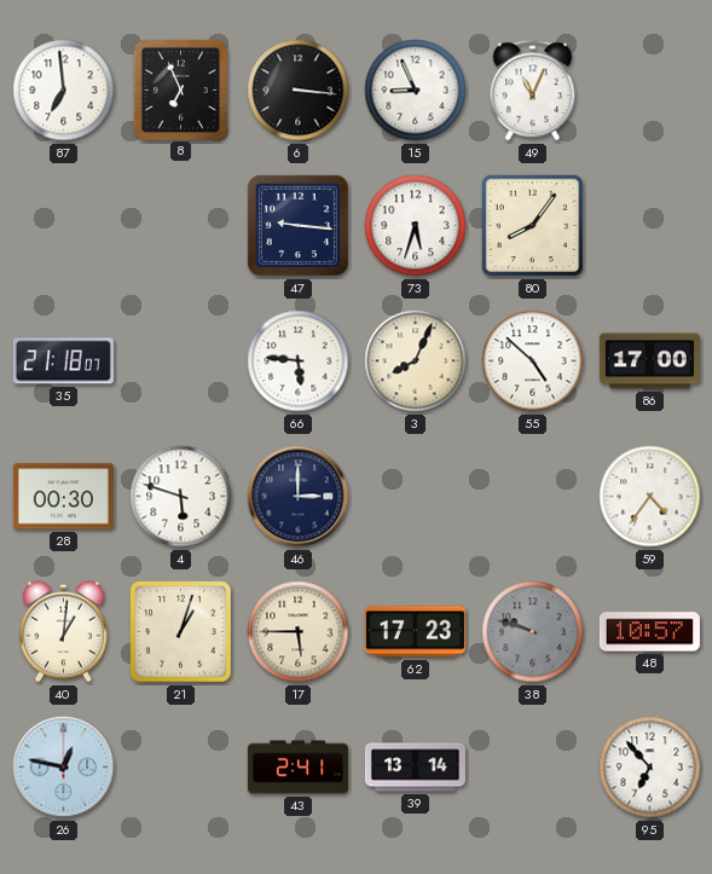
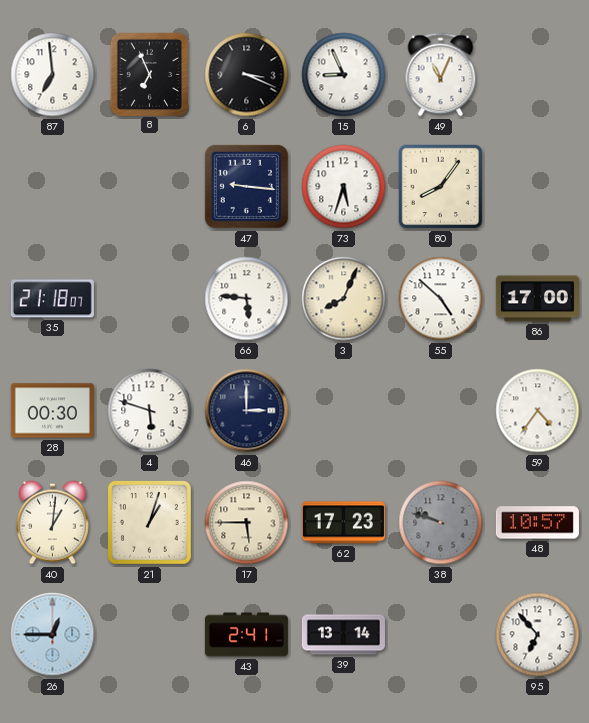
6: 3:16 -> 3:19 (247, 75)
26: 12:47 -> 12:45 (53, 635)
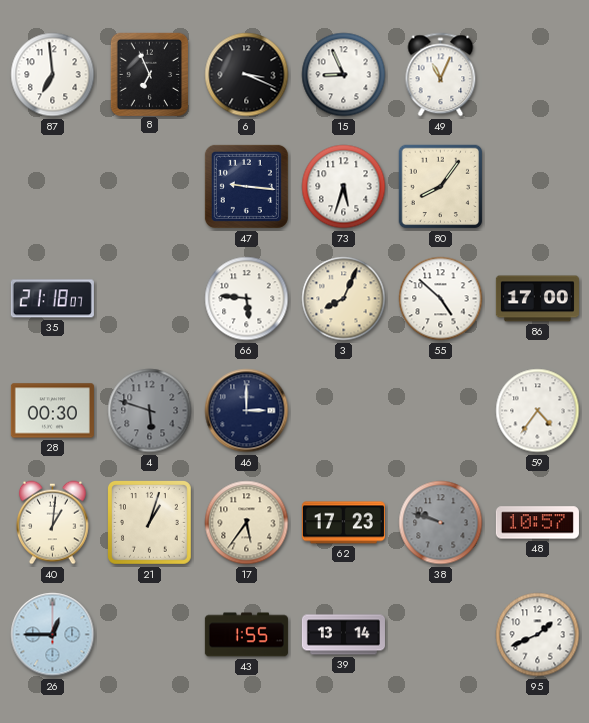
4 dial: white -> grey (150, 411)
17: 5:45 -> 5:36 (247, 523)
43: 2:41 -> 1:55 (246, 635)
95: 6:53 -> 1:41 (538, 635)
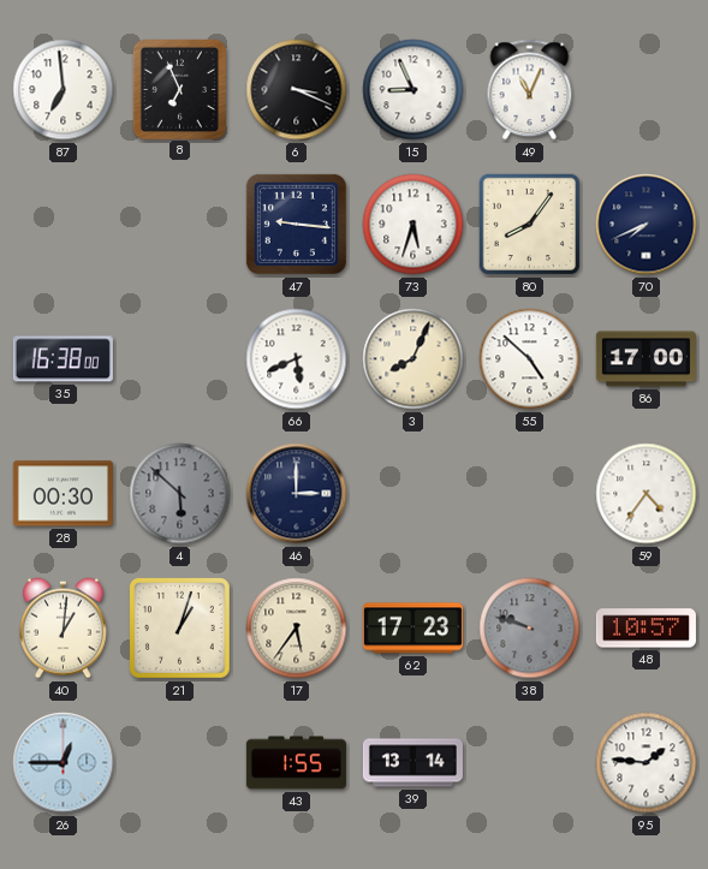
70: none -> 7:41 (647, 225)
35: 21:18 -> 16:38 (63, 359)
66: 5:46 -> 5:41 (297, 359)
4: 5:48 -> 5:52 (180, 494)
95: 1:41 -> 1:46 (647, 763)
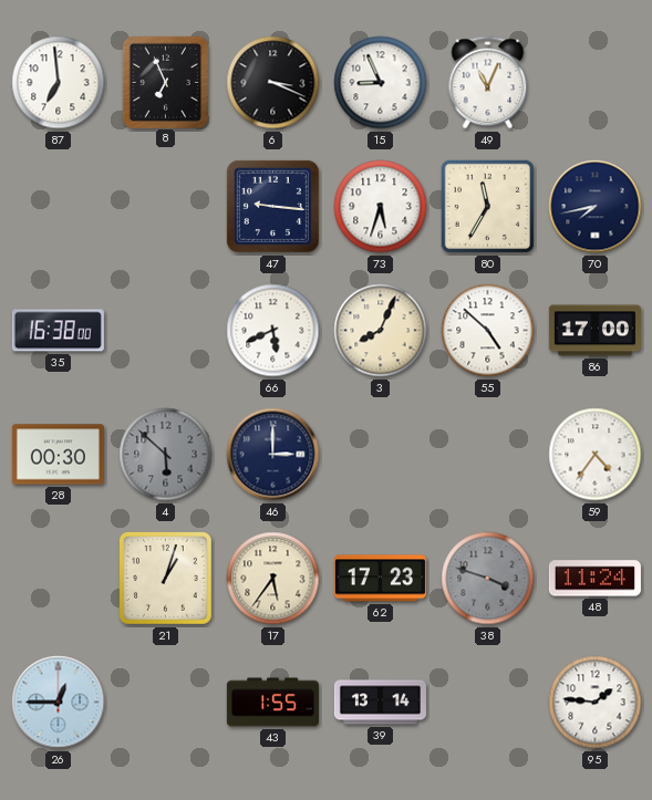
80: 8:06 -> 11:35 (488, 207)
70: 7:41 -> 7:43 (596, 207)
40: 1:01 -> none (63, 629)
38: 9:48 -> 3:48 (488, 579)
48: 10:57 -> 11:24 (594, 579)
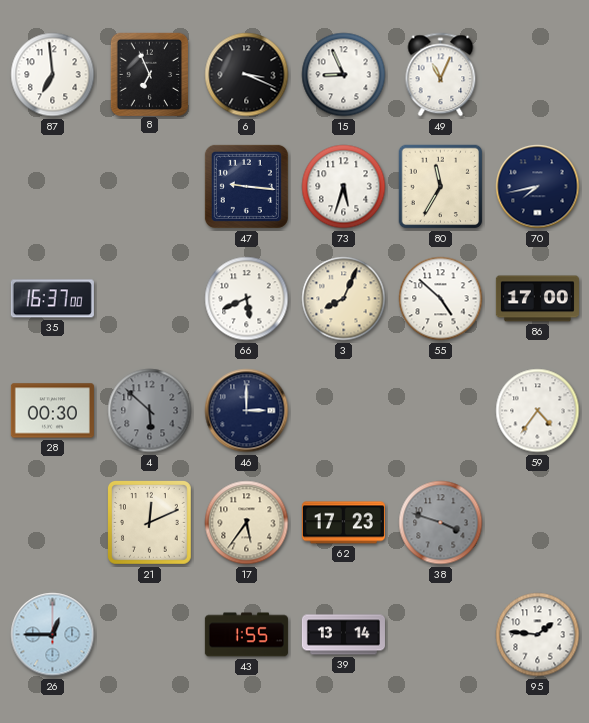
35: 16:38 -> 16:37 (52, 299)
21: 1:03 -> 12:11 (150, 523)
48: 11:24 -> none (594, 579)
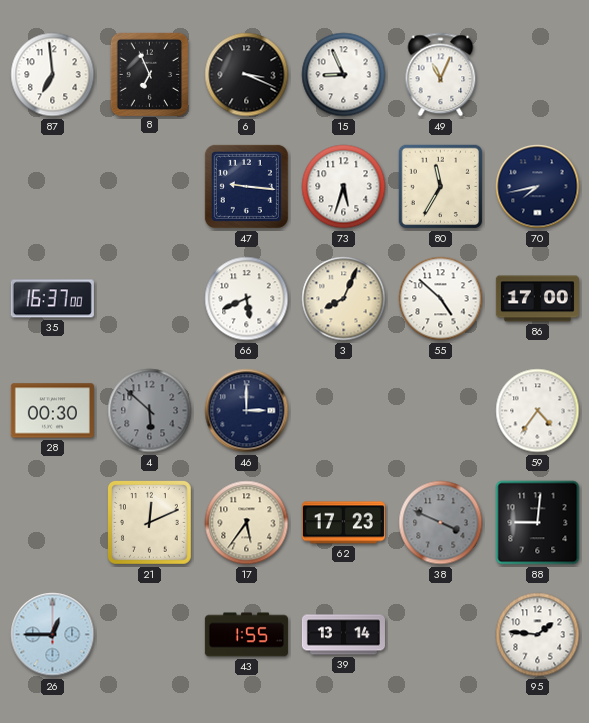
38: 3:48 -> 3:49 (441, 523)
88: none -> 9:01 (538, 523)
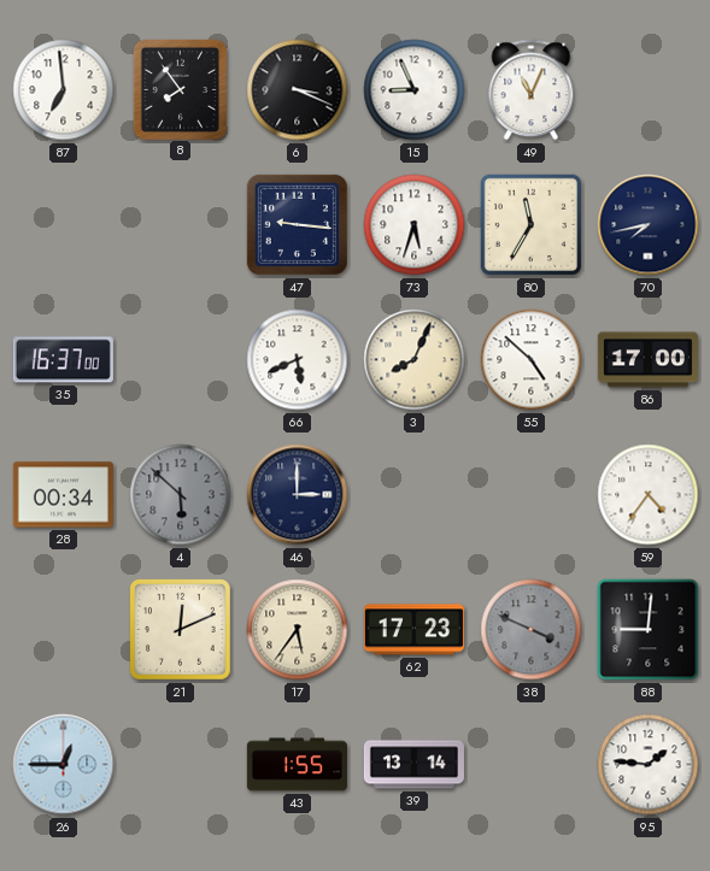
8: 6:56 -> 7:54 (180, 89)
28: 00:30 -> 00:34 (63, 495)
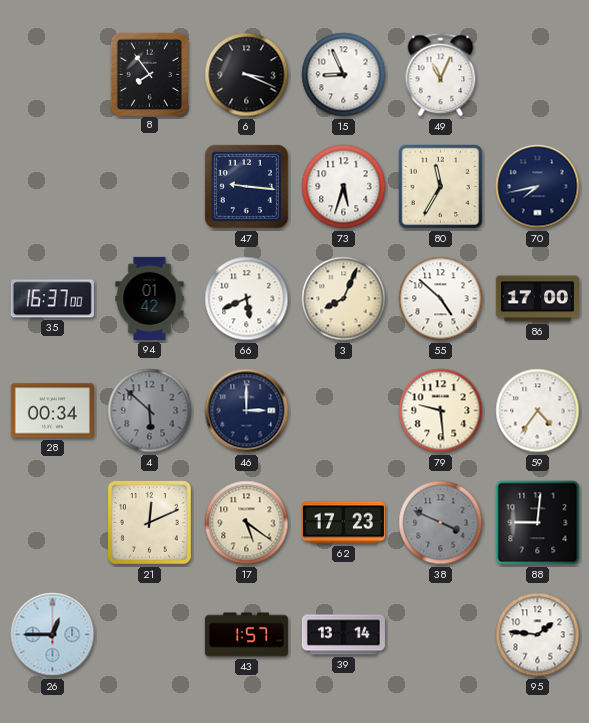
87: 6:59 -> none (64, 90)
94: none -> 01:42 (150, 298)
79: none -> 9:29 (441, 411)
17: 5:36 -> 5:21 (247, 523)
43: 1:55 -> 1:57 (246, 635)
